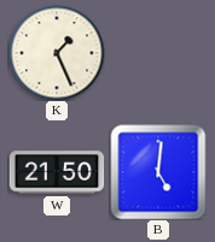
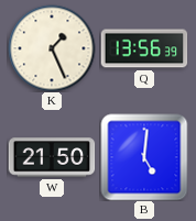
Q: none -> 13:56 (144, 48)
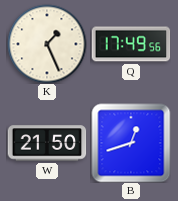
Q: 13:56 -> 17:49 (131, 44)
B: 5:01 -> 12:42 (131, 143)
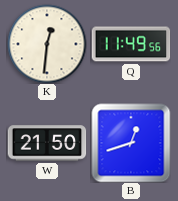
K: 1:26 -> 12:31 (47, 44)
Q: 17:49 -> 11:49 (131, 44)
